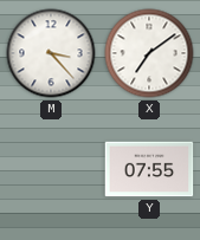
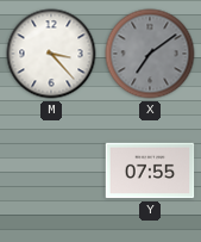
X dial: white -> grey (150, 54)
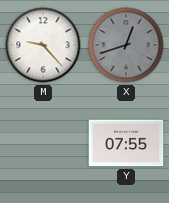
M: 3:23 -> 9:23 (43, 45)
X: 7:09 -> 12:42 (126, 45)
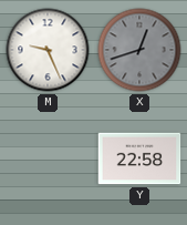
M: 9:23 -> 9:26 (48, 50)
Y: 07:55 -> 22:58 (139, 158)
